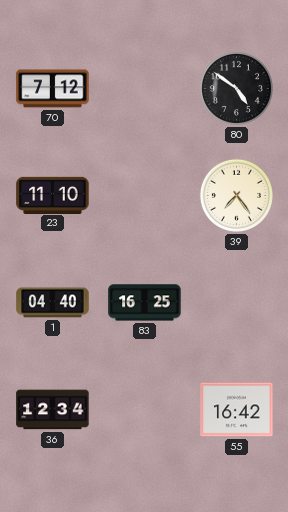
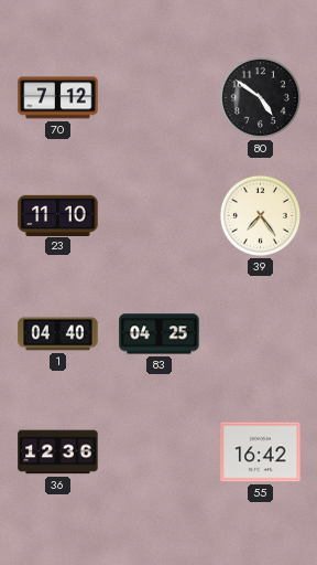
83: 16:25 -> 04:25 (160, 334)
36: 12:34 -> 12:36 (58, 452)
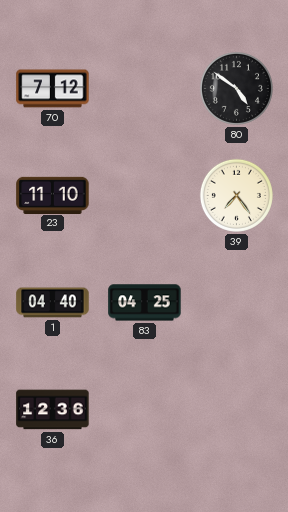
55: 16:42 -> none (261, 452)
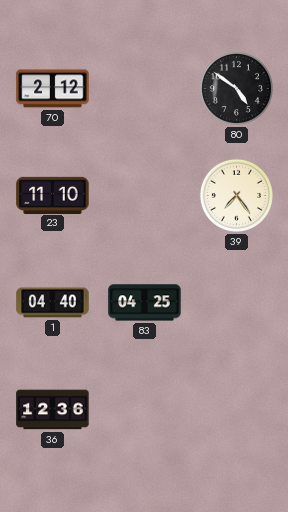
70: 7:12 -> 2:12 (53, 89)
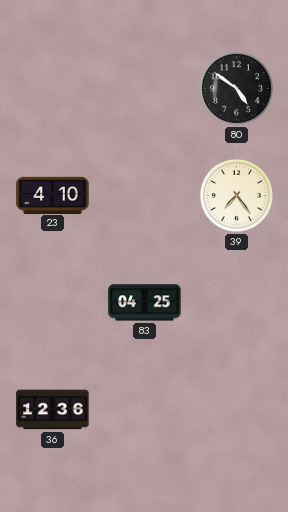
70: 2:12 -> none (53, 89)
23: 11:10 -> 4:10 (53, 195)
1: 04:40 -> none (53, 303)
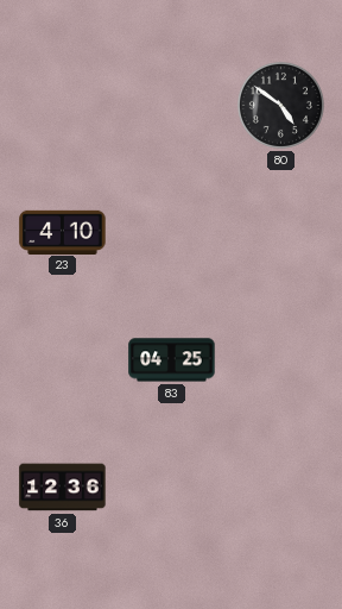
39: 7:24 -> none (236, 195)
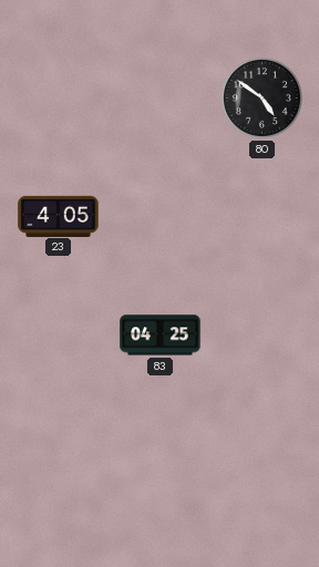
23: 4:10 -> 4:05 (59, 216)
36: 12:36 -> none (63, 488)
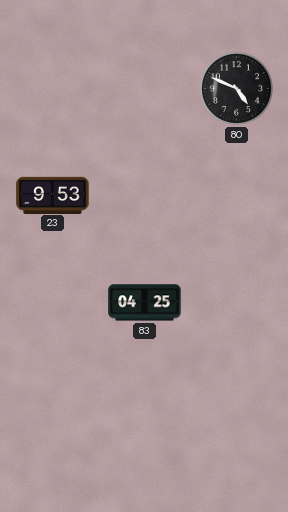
80: 4:51 -> 4:49 (236, 88)
23: 4:05 -> 9:53 (53, 195)
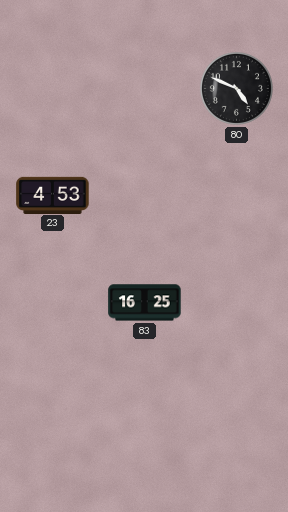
23: 9:53 -> 4:53 (53, 195)
83: 04:25 -> 16:25 (145, 303)
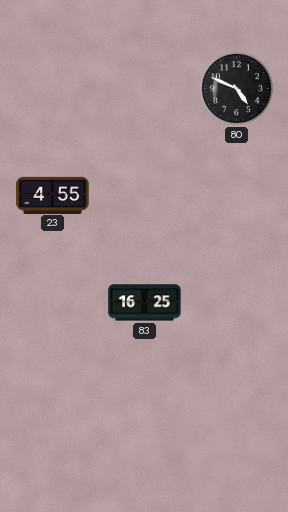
23: 4:53 -> 4:55 (53, 195)
